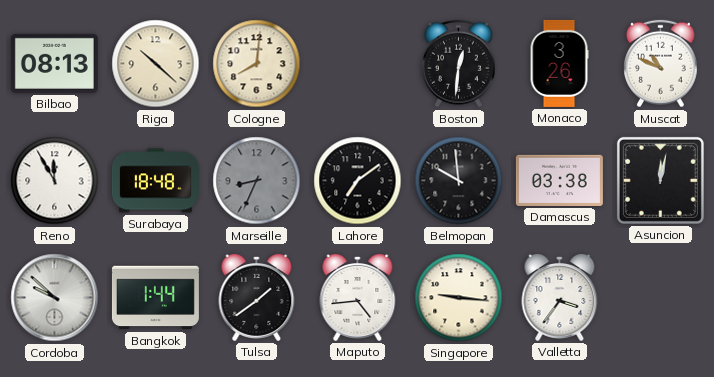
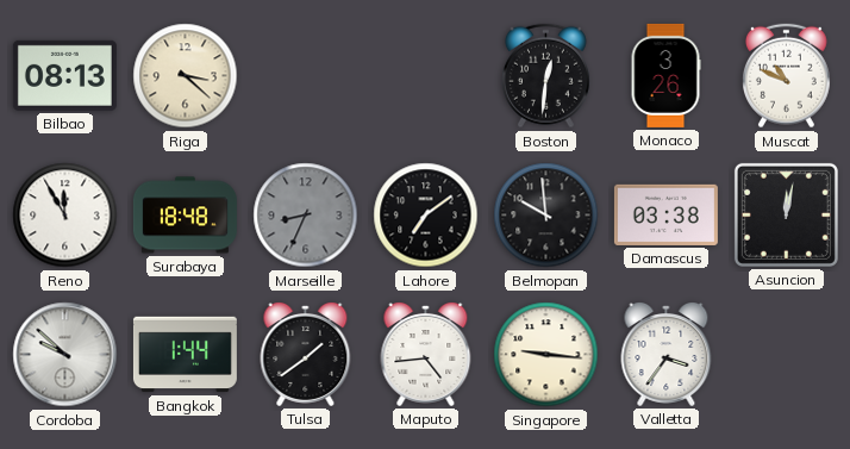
Riga: 10:22 -> 3:22 (186, 76)
Cologne: 8:01 -> none (257, 64)
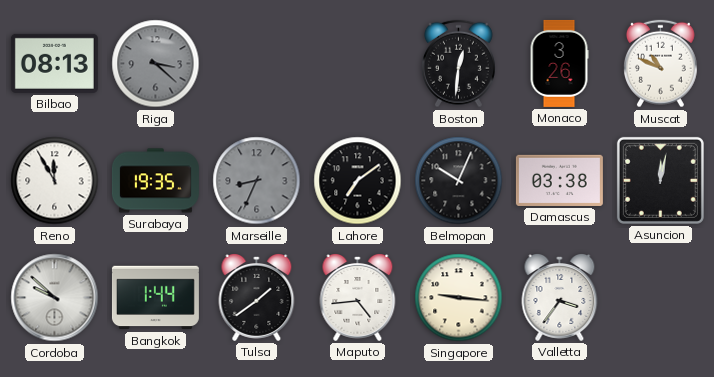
Riga dial: cream -> grey (156, 64)
Surabaya: 18:48 -> 19:35 (155, 181)
Belmopan: 9:59 -> 10:04 (459, 181)
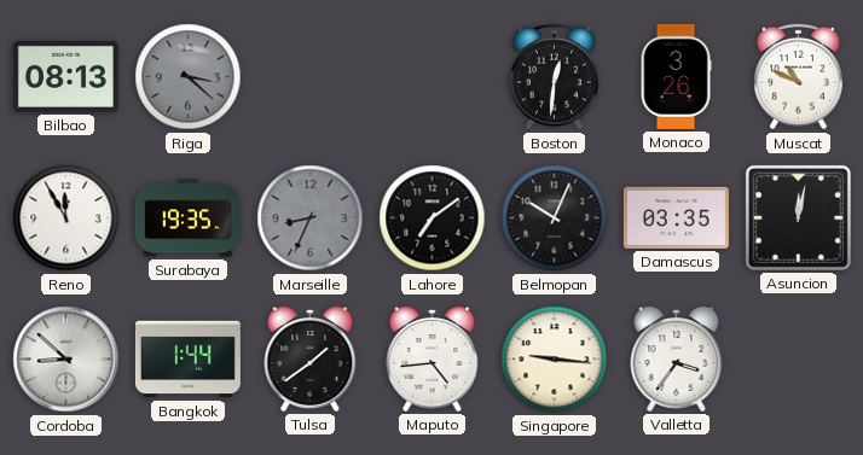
Damascus: 03:38 -> 03:35 (676, 217)
Cordoba: 9:52 -> 8:52 (66, 360)
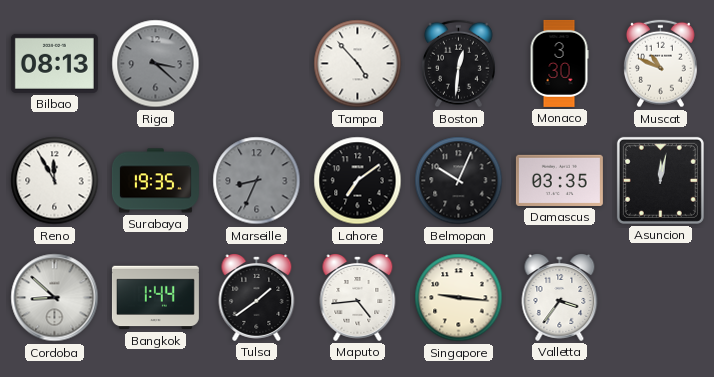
Tampa: none -> 4:53 (358, 64)
Monaco: 3:26 -> 3:30 (559, 63)
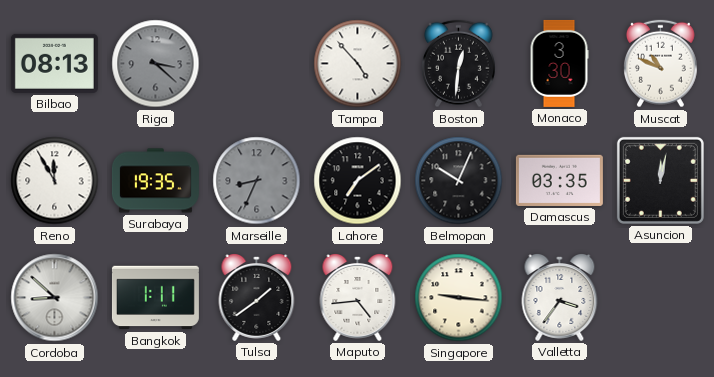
Bangkok: 1:44 -> 1:11 (155, 298)
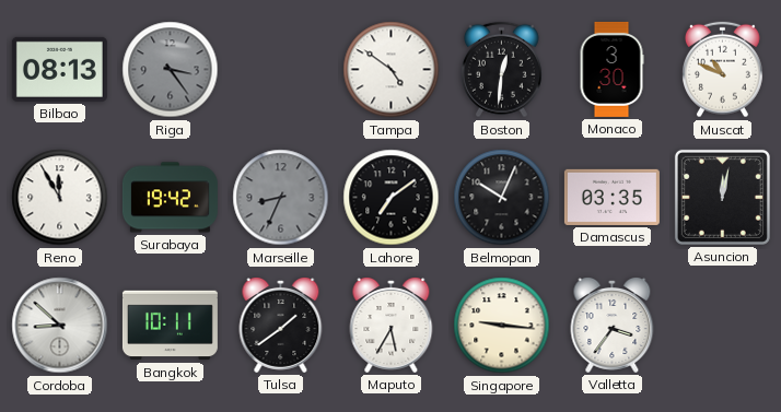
Riga: 3:22 -> 3:24 (171, 70)
Tampa: 4:53 -> 4:51 (392, 70)
Surabaya: 19:35 -> 19:42 (170, 198)
Bangkok: 1:11 -> 10:11 (170, 326)
Maputo: 4:44 -> 5:35 (392, 326)
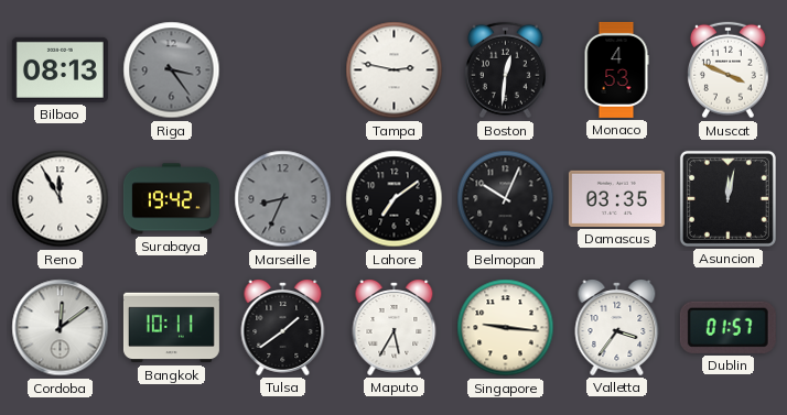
Tampa: 4:51 -> 2:47 (395, 70)
Monaco: 3:30 -> 4:53 (616, 69)
Muscat: 10:49 -> 3:49 (729, 70)
Cordoba: 8:52 -> 12:09 (61, 328)
Dublin: none -> 01:57 (727, 327)
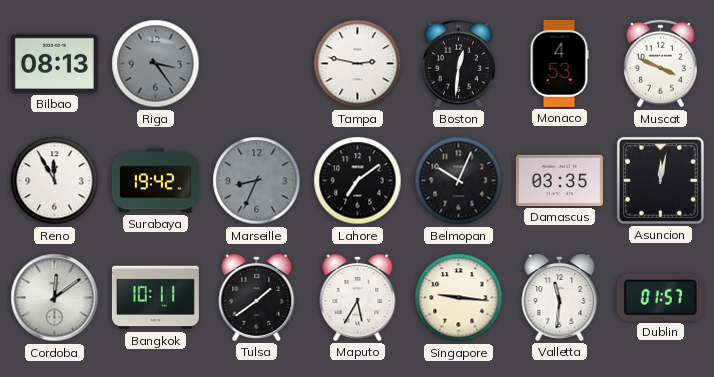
Valletta: 3:36 -> 11:31 (560, 298)
